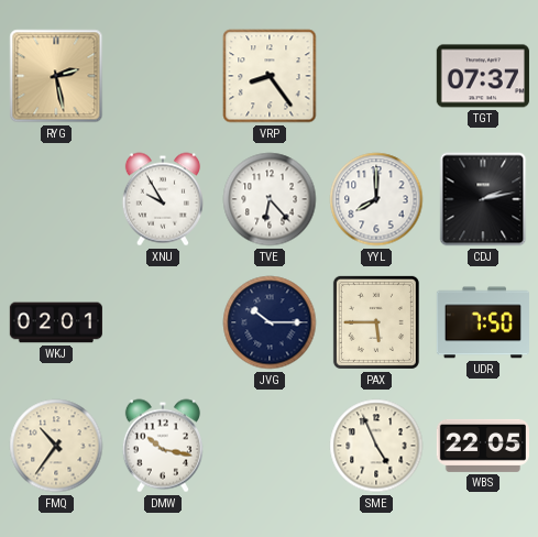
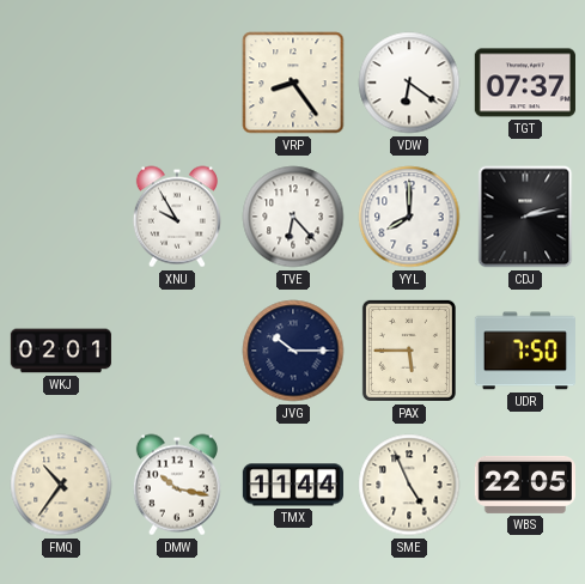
RYG: 2:28 -> none (56, 76)
VDW: none -> 6:21 (409, 83)
TMX: none -> 11:44 (293, 485)
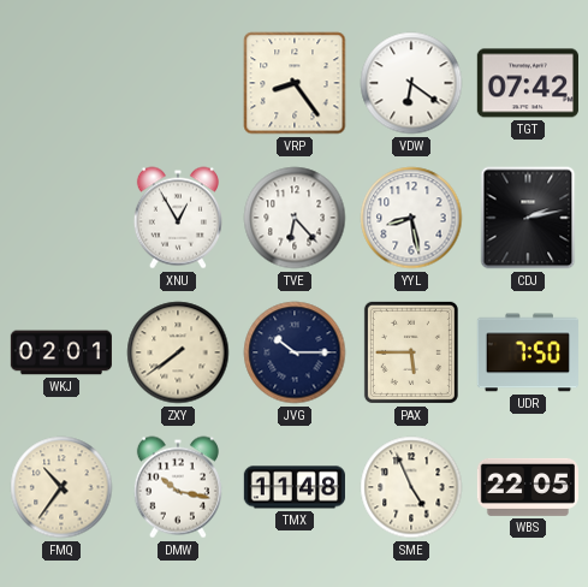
TGT: 07:37 -> 07:42 (528, 83)
XNU: 9:55 -> 12:55 (178, 218)
YYL: 8:00 -> 8:28 (411, 218)
ZXY: none -> 7:39 (178, 352)
TMX: 11:44 -> 11:48 (295, 487)
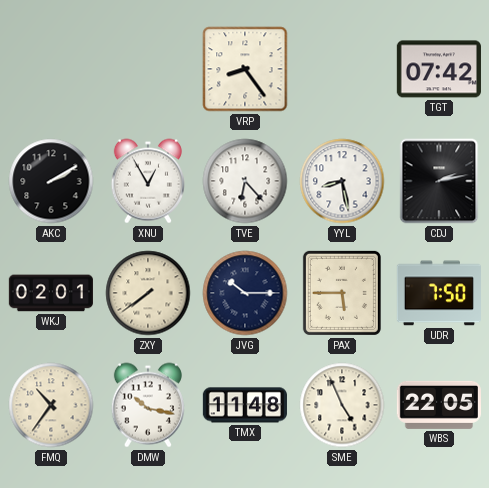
VDW: 6:21 -> none (411, 83)
AKC: none -> 2:10 (51, 181)
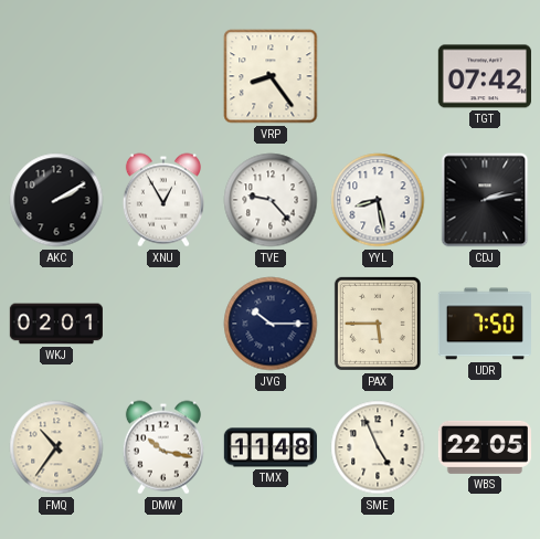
TVE: 6:23 -> 9:23 (271, 200)
ZXY: 7:39 -> none (148, 293)
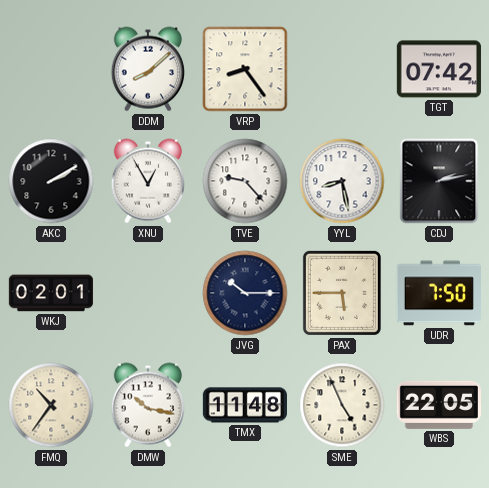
DDM: none -> 8:08 (148, 69)
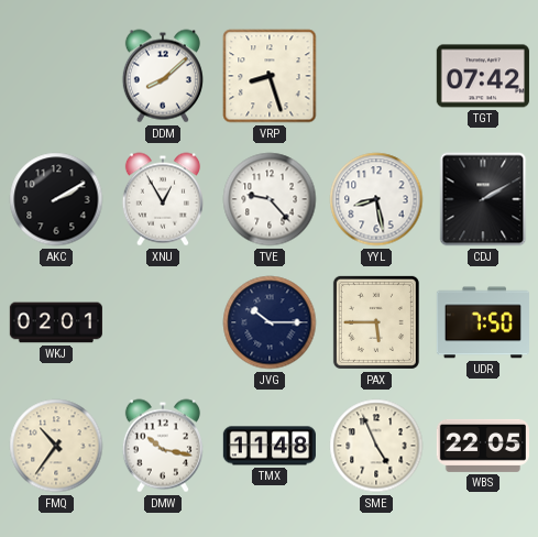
VRP: 8:24 -> 8:27 (270, 76)
CDJ: 2:13 -> 2:10 (483, 199)
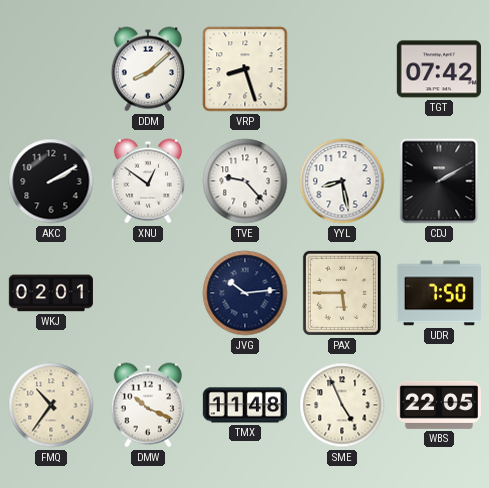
XNU: 12:55 -> 12:51 (148, 181)
JVG: 10:15 -> 10:14 (245, 293)
DMW: 10:17 -> 10:19 (148, 405)
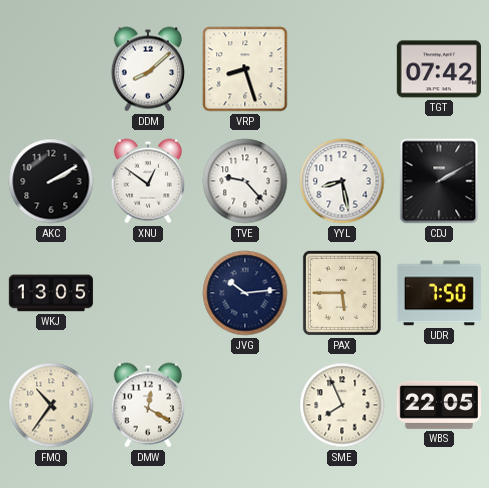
WKJ: 02:01 -> 13:05 (50, 293)
DMW: 10:19 -> 12:20 (148, 405)
TMX: 11:48 -> none (245, 405)
SME: 4:56 -> 7:56 (342, 405)
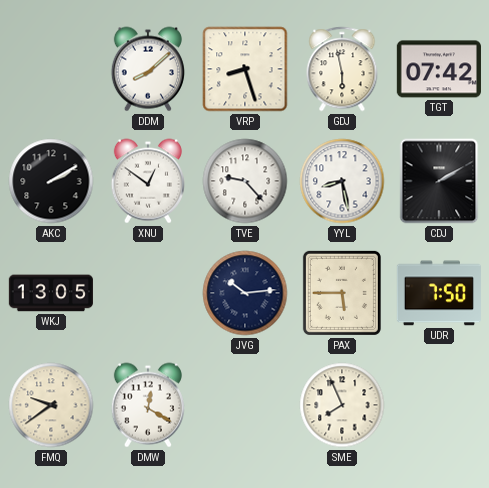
GDJ: none -> 5:58 (342, 69)
FMQ: 10:36 -> 9:39 (51, 405)
WBS: 22:05 -> none (439, 405)
